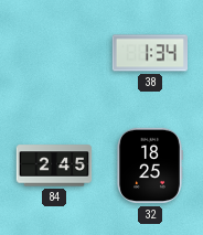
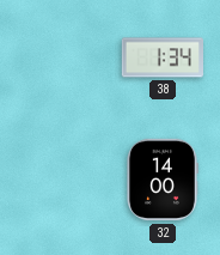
84: 2:45 -> none (54, 165)
32: 18:25 -> 14:00 (163, 180)
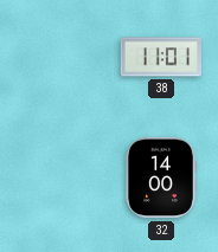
38: 1:34 -> 11:01 (161, 57)
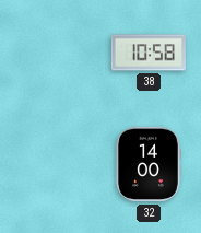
38: 11:01 -> 10:58 (149, 53)
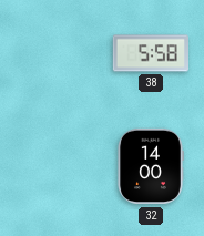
38: 10:58 -> 5:58 (151, 53)
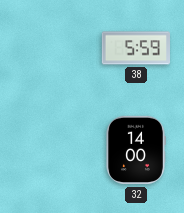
38: 5:58 -> 5:59 (136, 48)
